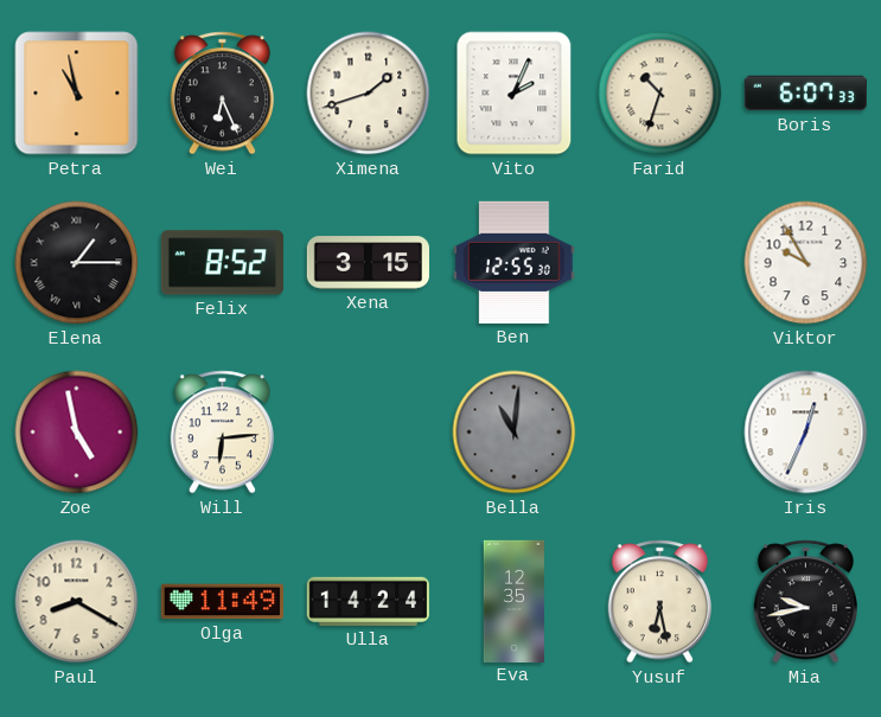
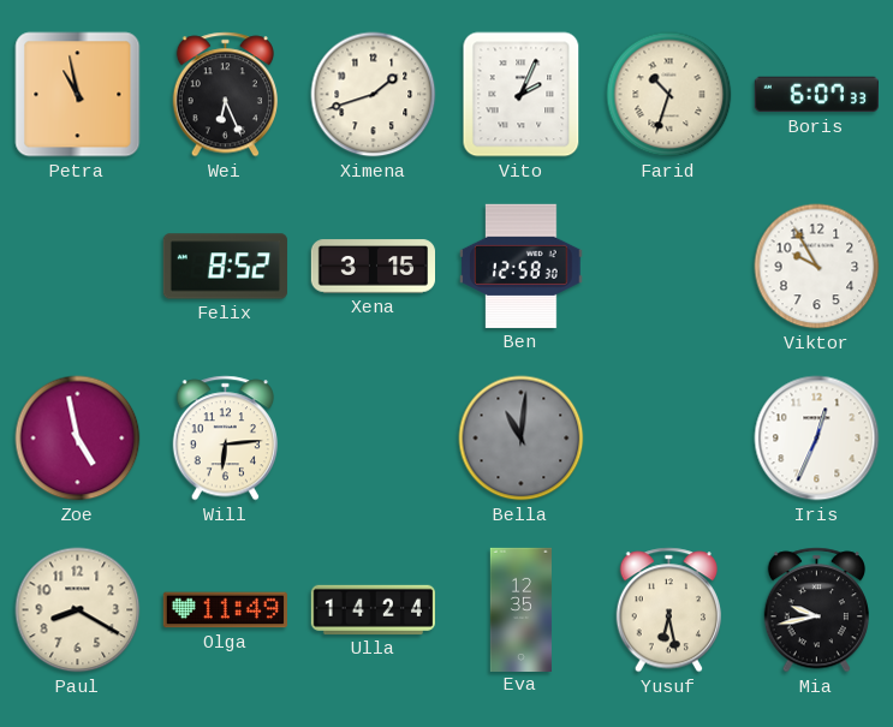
Elena: 1:15 -> none (77, 263)
Ben: 12:55 -> 12:58 (522, 266)
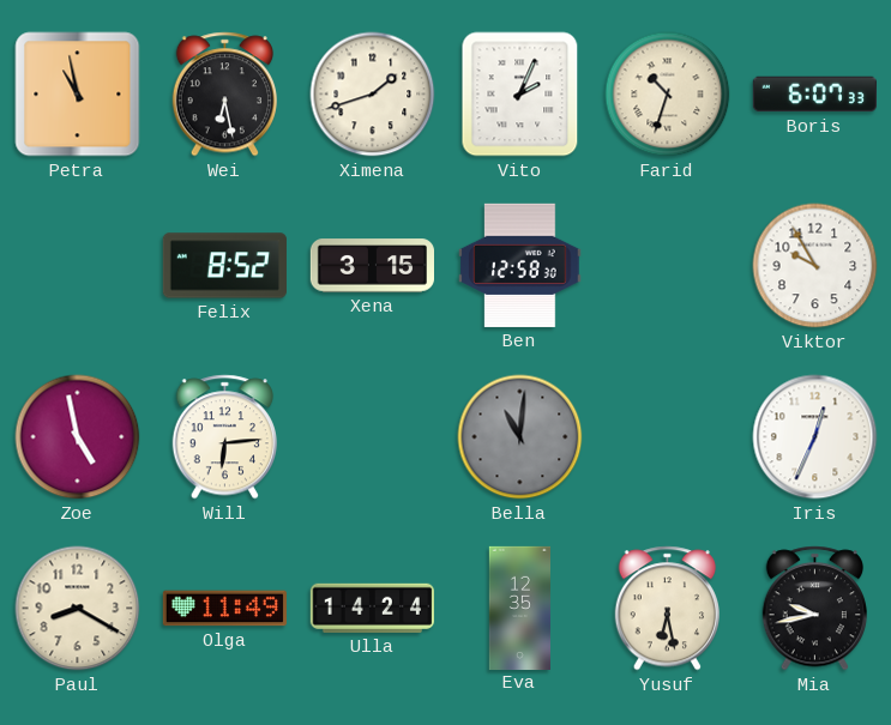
Wei: 6:26 -> 6:28 (224, 95)
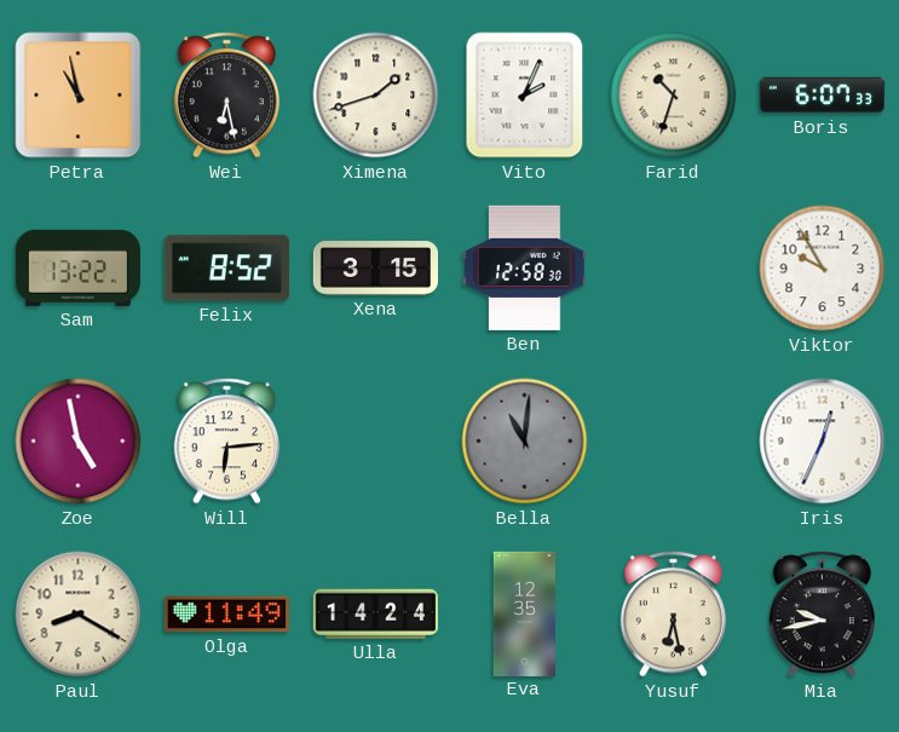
Sam: none -> 13:22 (77, 267)
